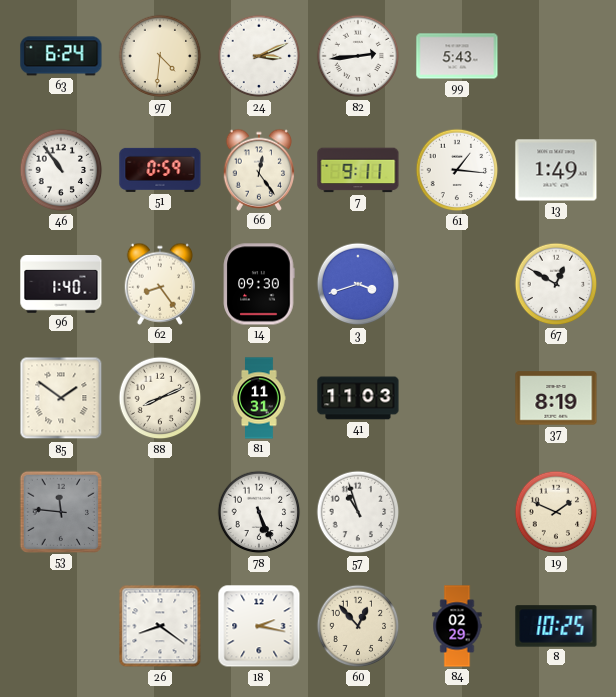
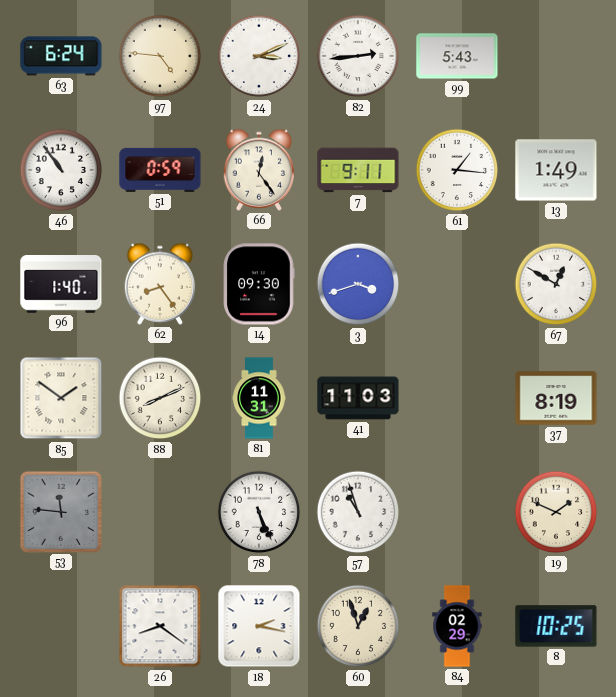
97: 4:31 -> 4:46 (160, 56)
60: 12:53 -> 12:57 (358, 626)
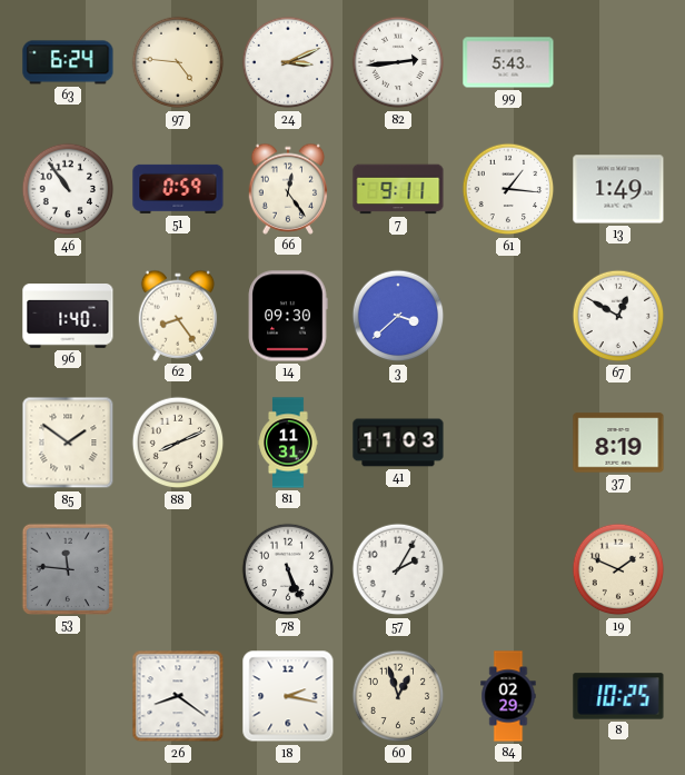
3: 3:42 -> 3:38 (398, 316)
57: 10:57 -> 2:05 (398, 569)
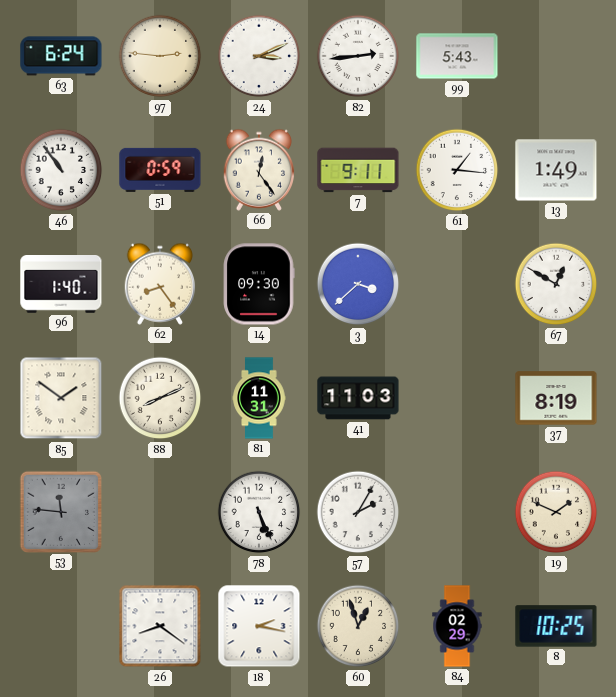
97: 4:46 -> 2:46 (160, 56)
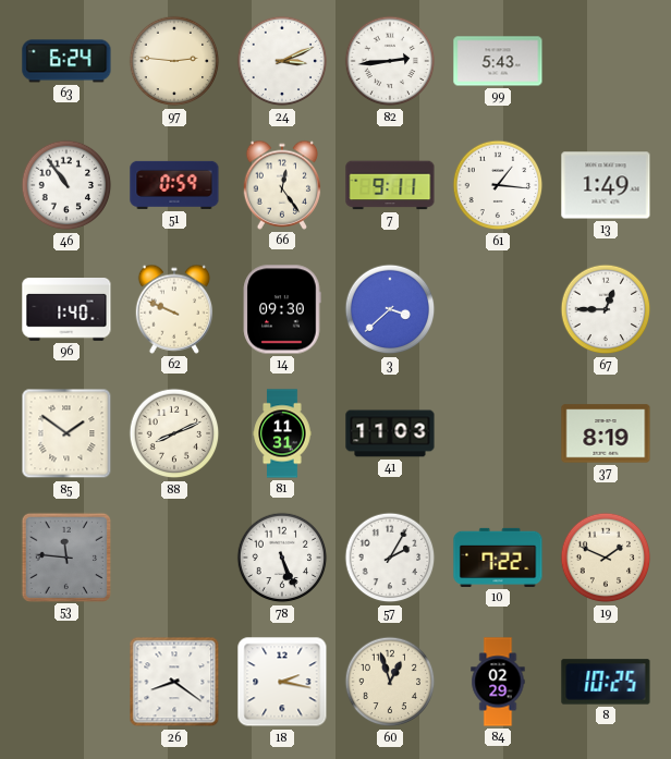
62: 8:24 -> 9:49 (174, 309)
67: 12:50 -> 12:45 (606, 309)
10: none -> 7:22 (498, 558)
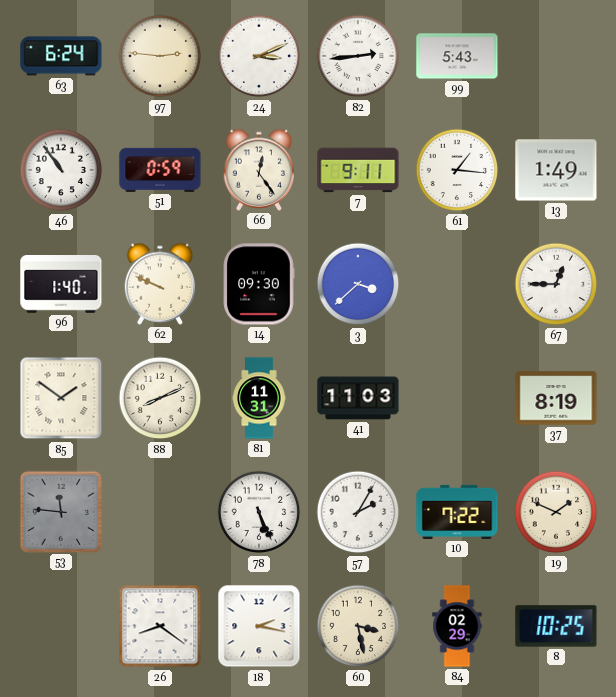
60: 12:57 -> 3:28 (358, 626)
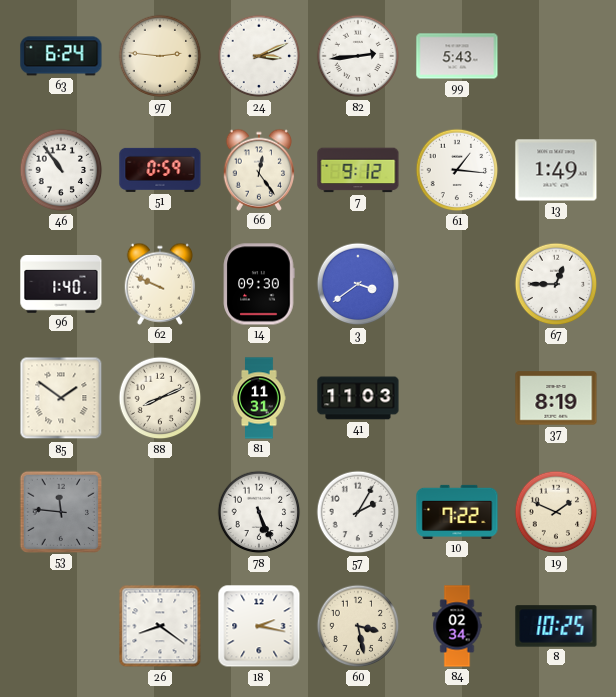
7: 9:11 -> 9:12 (358, 170)
3: 3:38 -> 3:39 (358, 284)
84: 02:29 -> 02:34 (457, 626)
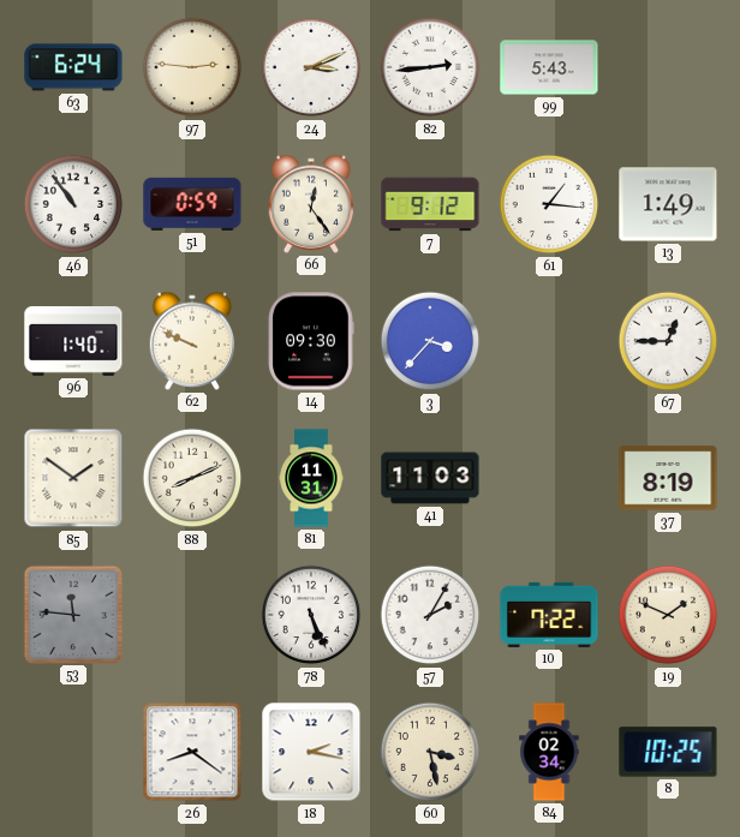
3: 3:39 -> 3:37 (430, 341)
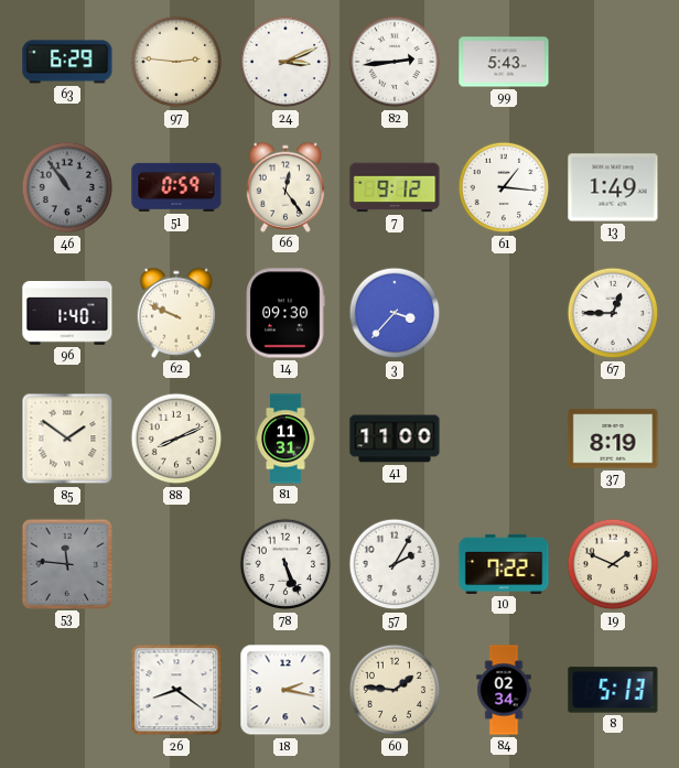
63: 6:24 -> 6:29 (67, 62)
46 dial: white -> grey (67, 187)
41: 11:03 -> 11:00 (395, 439)
60: 3:28 -> 1:46 (395, 690)
8: 10:25 -> 5:13 (613, 690)
